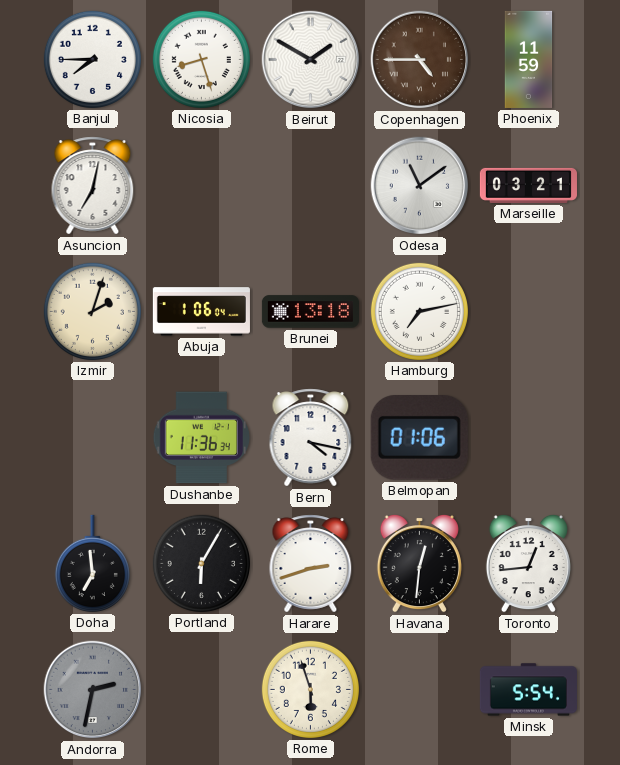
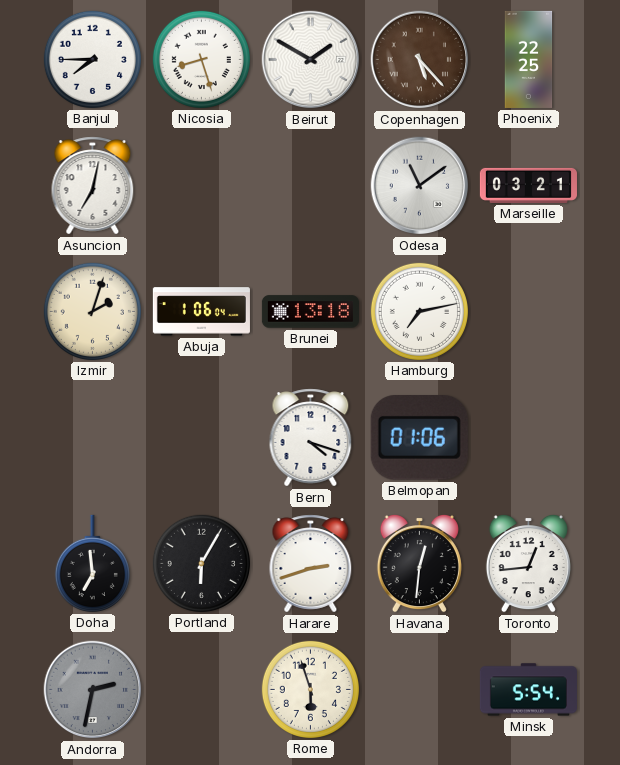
Copenhagen: 4:45 -> 5:23 (420, 60)
Phoenix: 11:59 -> 22:25 (529, 59)
Dushanbe: 11:36 -> none (201, 438)
Bern: 4:17 -> 4:18 (311, 438)
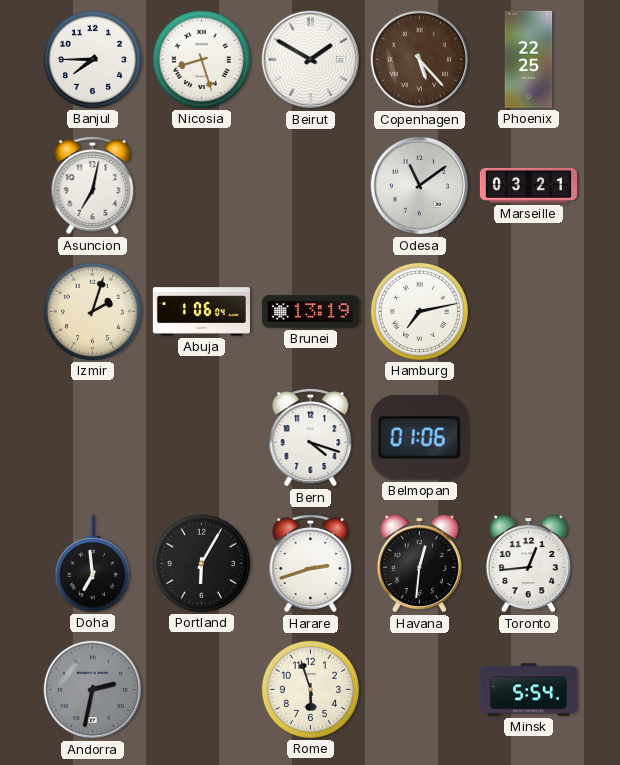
Brunei: 13:18 -> 13:19 (310, 312)
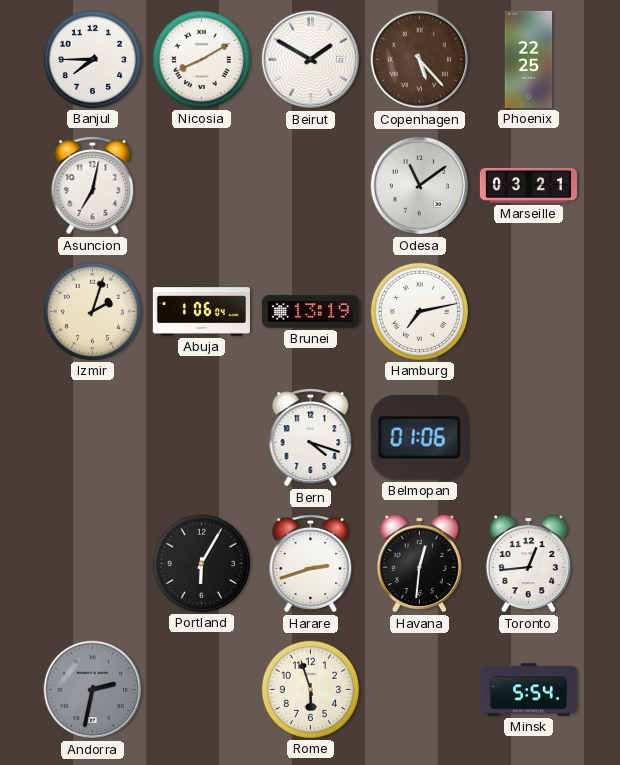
Nicosia: 8:27 -> 8:10 (201, 59)
Doha: 6:59 -> none (92, 563)
